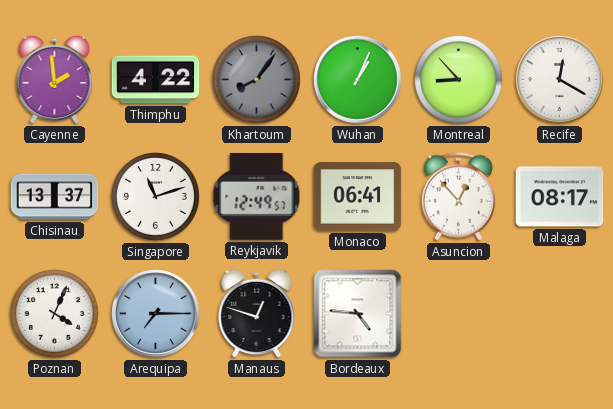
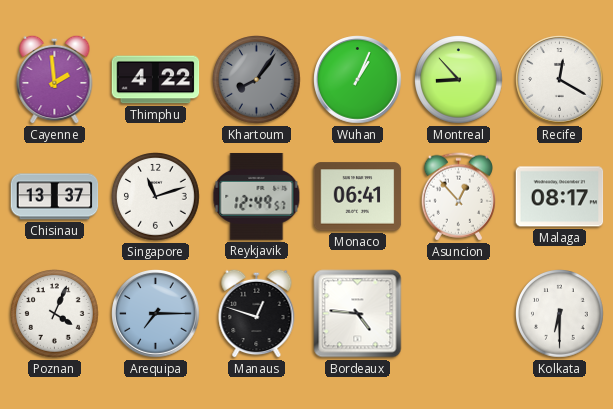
Kolkata: none -> 6:30 (560, 314)
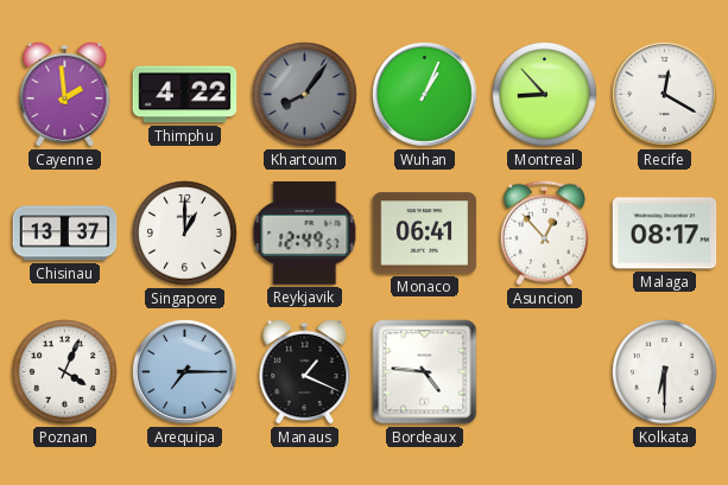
Singapore: 11:12 -> 1:00 (185, 234)
Manaus: 12:48 -> 1:19 (305, 371)
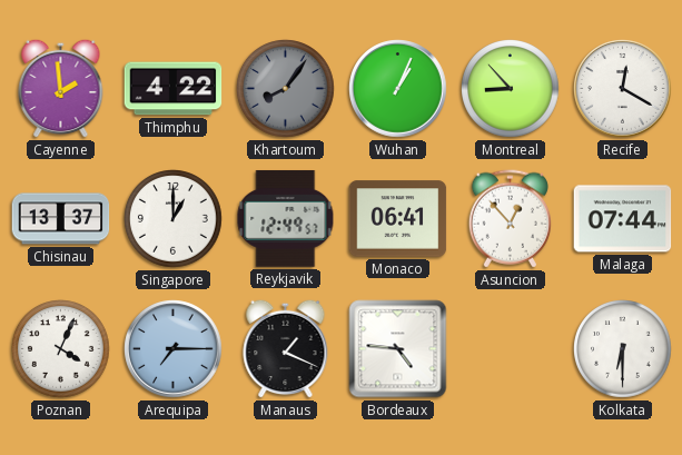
Malaga: 08:17 -> 07:44 (623, 219)
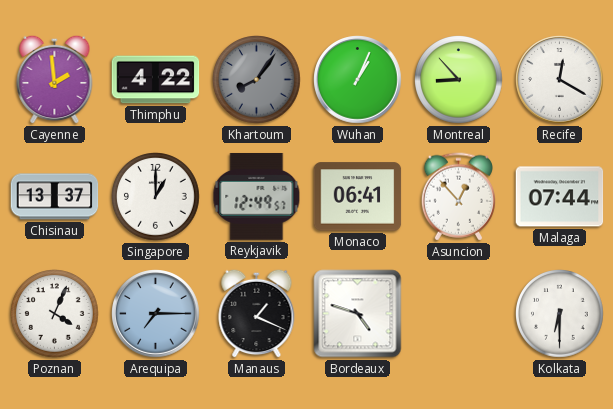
Bordeaux: 4:46 -> 4:48 (358, 314)
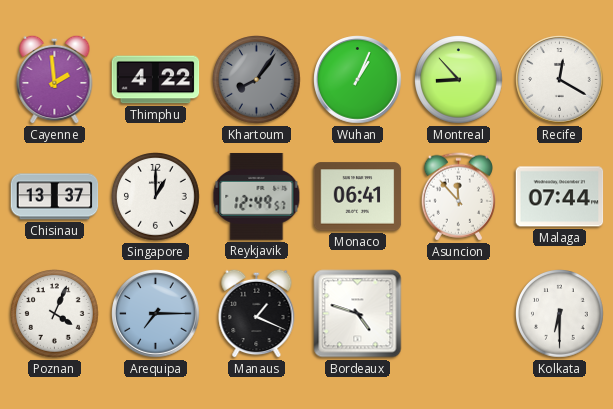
Asuncion: 12:53 -> 11:53 (458, 197)
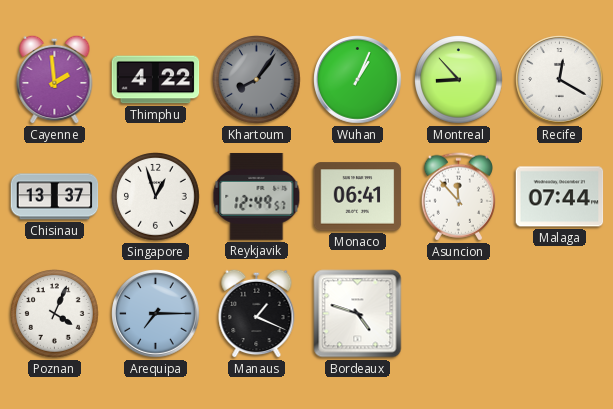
Singapore: 1:00 -> 12:57 (156, 197)
Kolkata: 6:30 -> none (560, 314)
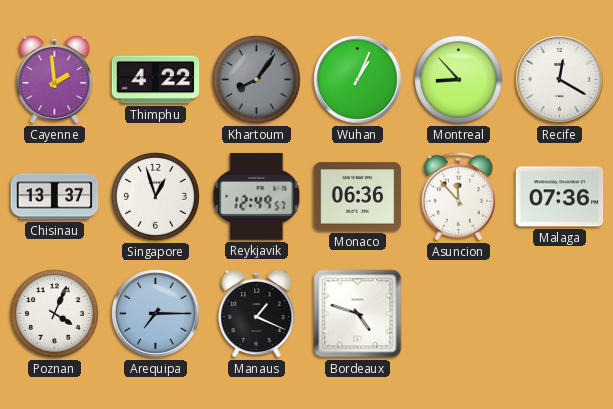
Monaco: 06:41 -> 06:36 (358, 197)
Malaga: 07:44 -> 07:36 (560, 197)
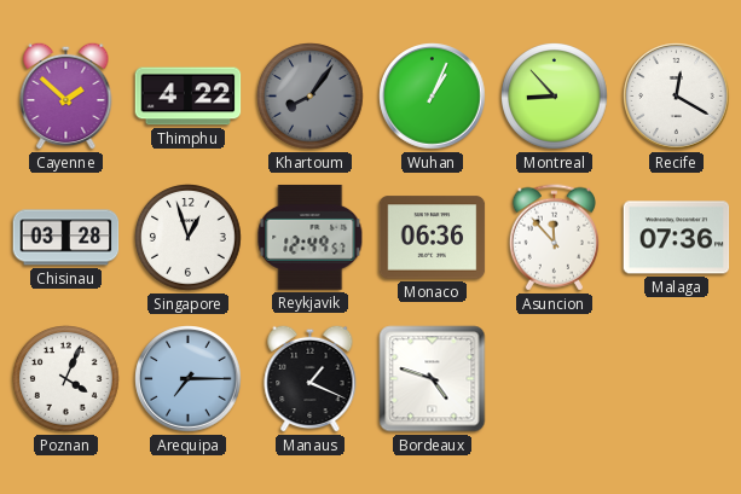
Cayenne: 1:59 -> 1:52 (66, 95)
Chisinau: 13:37 -> 03:28 (66, 238)
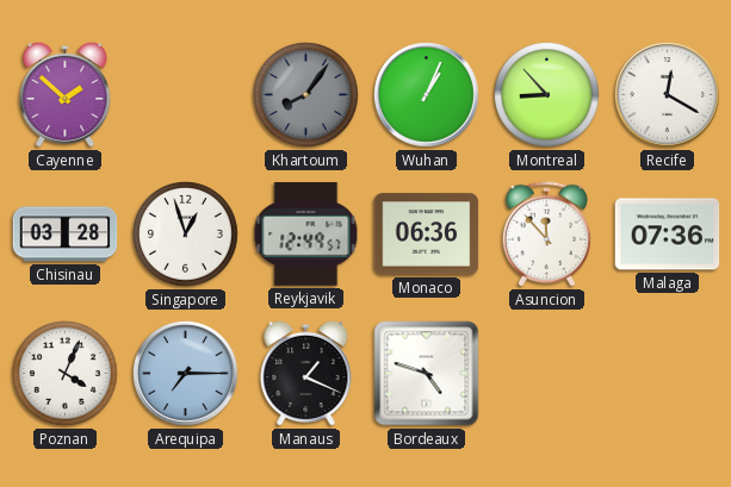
Thimphu: 4:22 -> none (189, 97)
